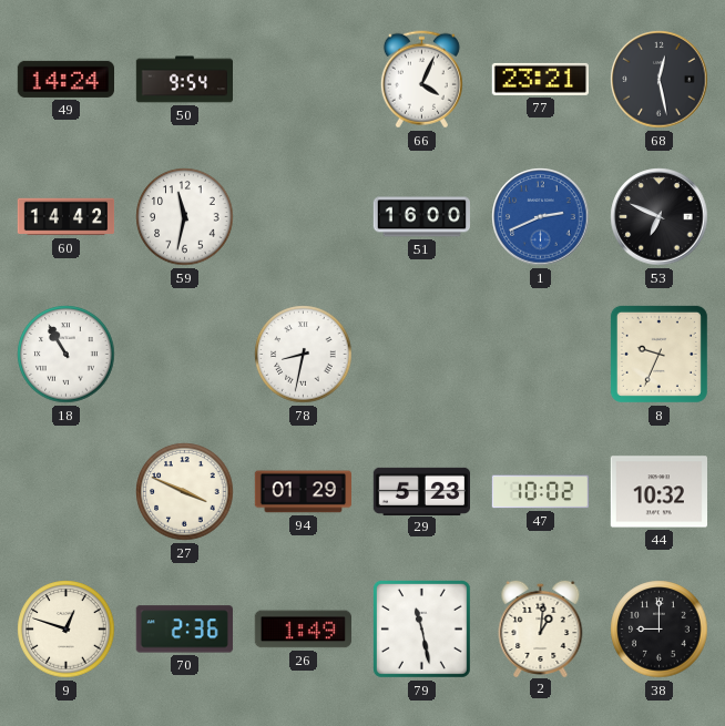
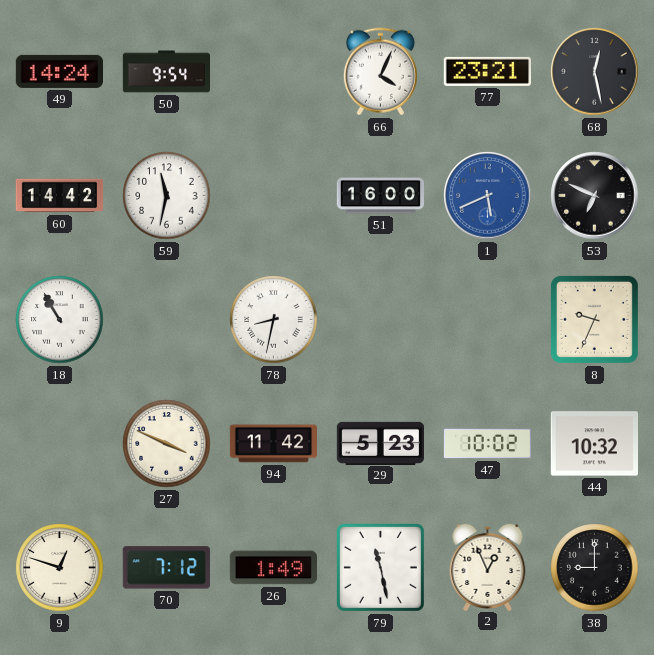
1: 2:41 -> 5:41 (488, 196)
94: 01:29 -> 11:42 (273, 444)
70: 2:36 -> 7:12 (166, 568)
2: 1:01 -> 12:56 (488, 566)
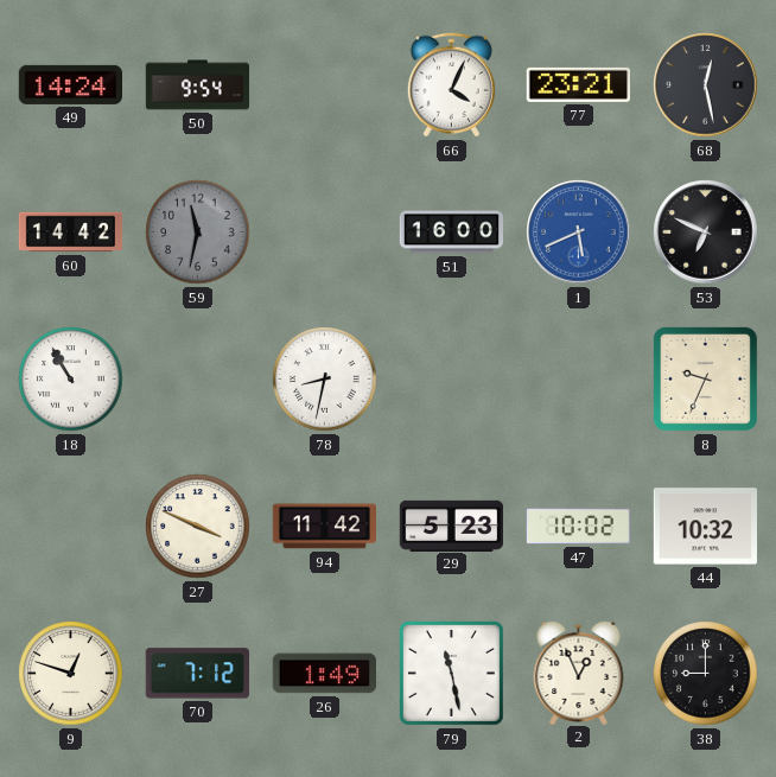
59 dial: white -> grey (198, 233)
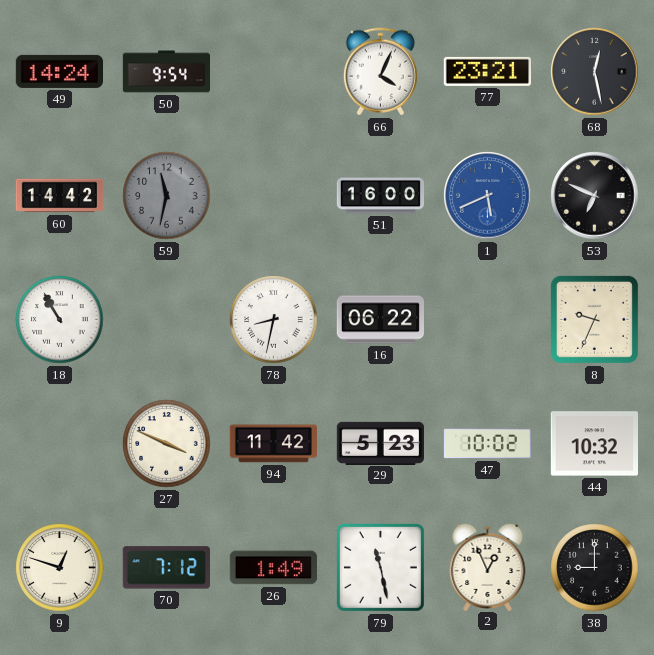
16: none -> 06:22 (380, 320)
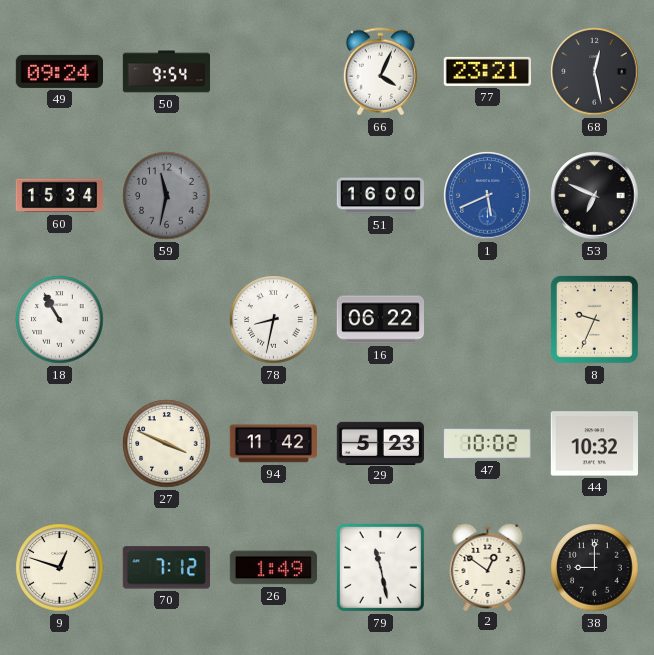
49: 14:24 -> 09:24 (59, 71)
60: 14:42 -> 15:34 (60, 196)
2: 12:56 -> 12:51 (488, 566)
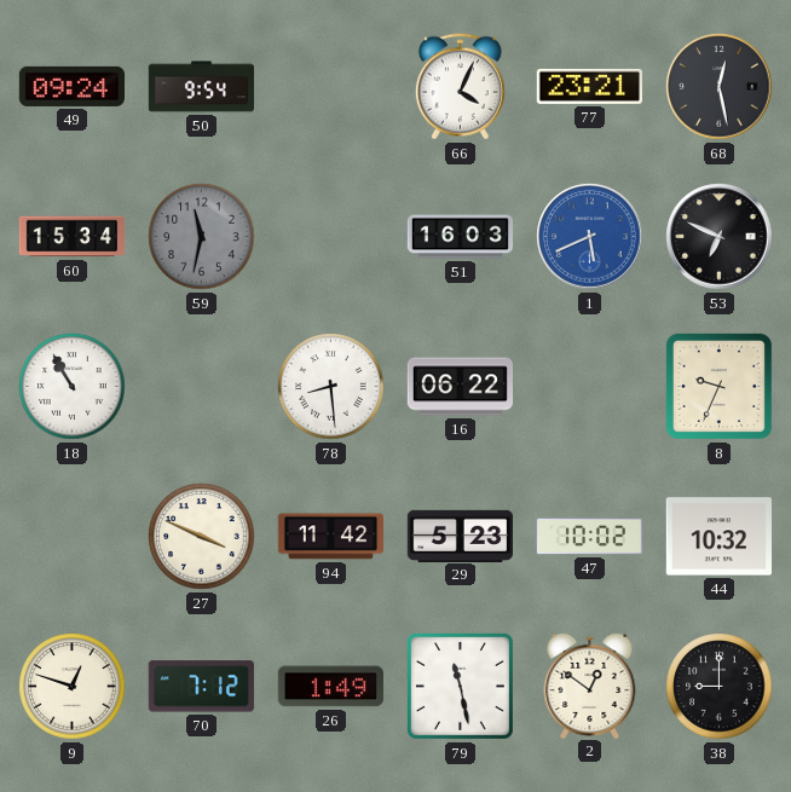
51: 16:00 -> 16:03 (460, 237)
78: 8:32 -> 8:29 (331, 387)
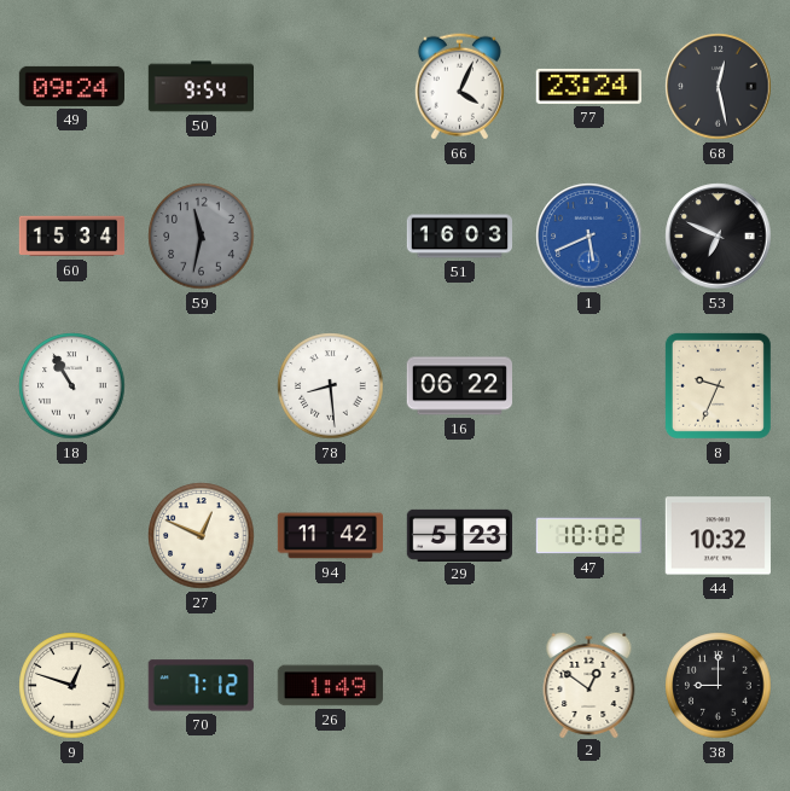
77: 23:21 -> 23:24 (588, 86)
27: 3:49 -> 12:49 (202, 536)
79: 11:28 -> none (460, 686)
